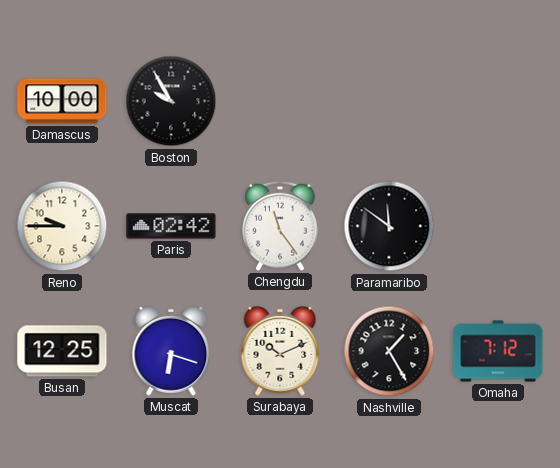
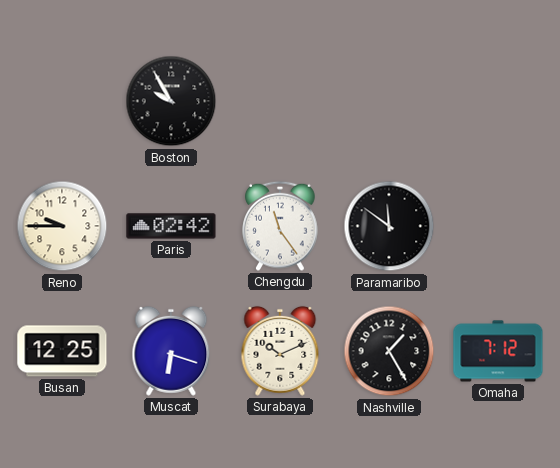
Damascus: 10:00 -> none (62, 101)
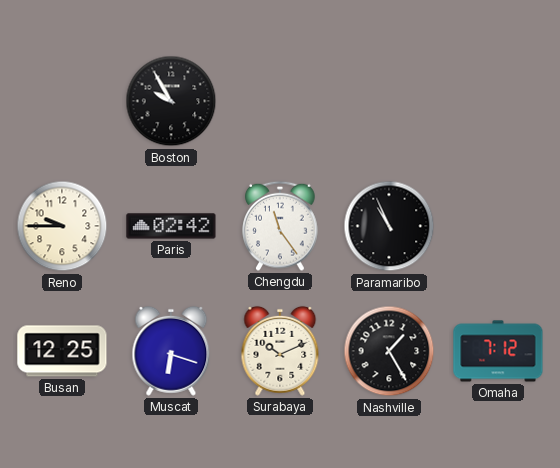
Paramaribo: 11:51 -> 10:56 (389, 226)
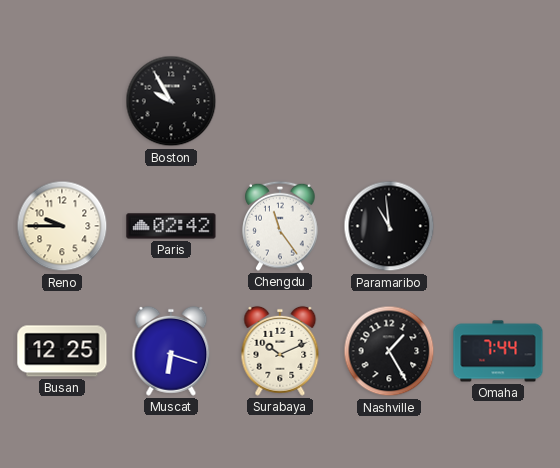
Paramaribo: 10:56 -> 10:59 (389, 226)
Omaha: 7:12 -> 7:44 (498, 351)
